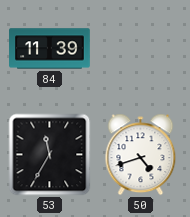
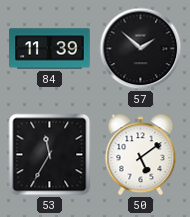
57: none -> 1:52 (141, 49)
50: 4:42 -> 5:09 (141, 155)
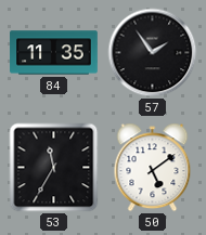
84: 11:39 -> 11:35 (54, 53)
57: 1:52 -> 1:54 (153, 53)
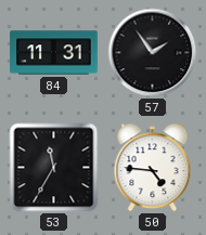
84: 11:35 -> 11:31 (54, 53)
50: 5:09 -> 4:46 (153, 168)
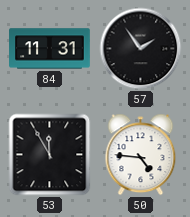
53: 11:35 -> 11:55 (50, 155)
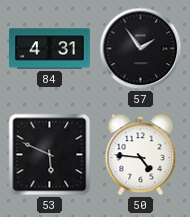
84: 11:31 -> 4:31 (50, 49)
53: 11:55 -> 5:49 (50, 155)
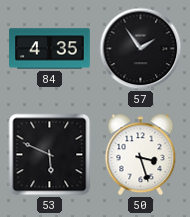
84: 4:31 -> 4:35 (50, 49)
50: 4:46 -> 3:27 (141, 155)
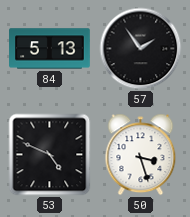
84: 4:35 -> 5:13 (50, 49)
53: 5:49 -> 4:49 (50, 155)
